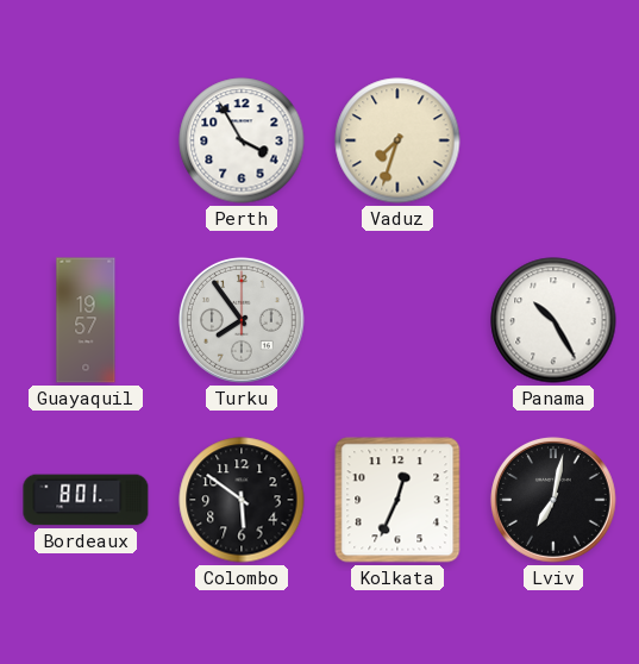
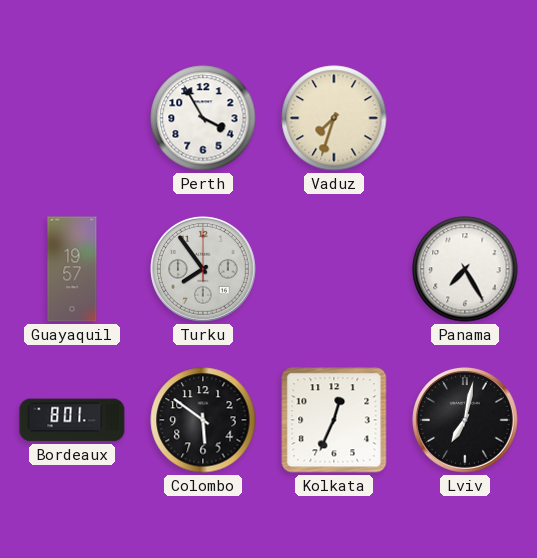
Panama: 10:25 -> 7:25 (465, 269)
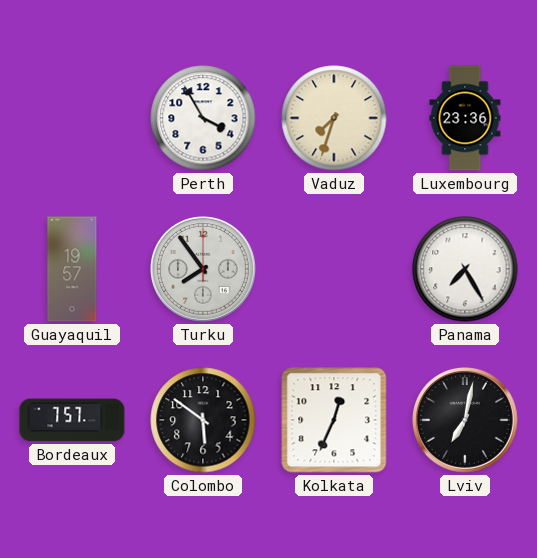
Luxembourg: none -> 23:36 (465, 118)
Bordeaux: 8:01 -> 7:57 (72, 420)
